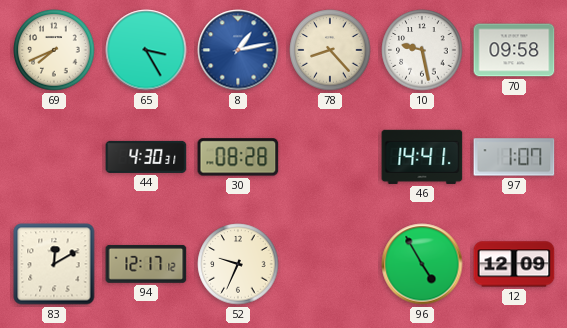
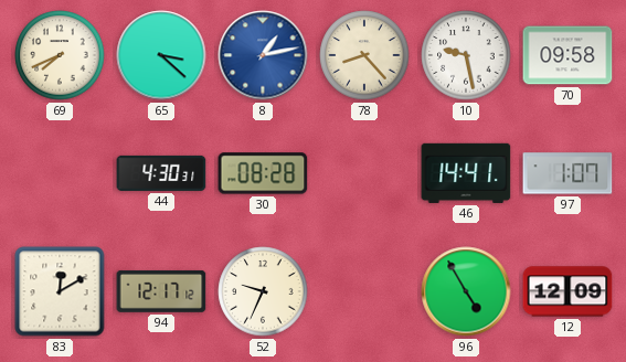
65: 3:25 -> 3:22 (161, 55)
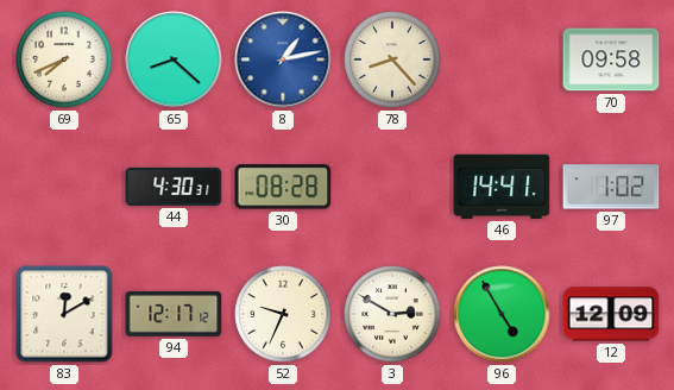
65: 3:22 -> 8:22 (174, 59)
10: 9:28 -> none (466, 55)
97: 1:07 -> 1:02 (611, 187)
3: none -> 2:50 (392, 314)
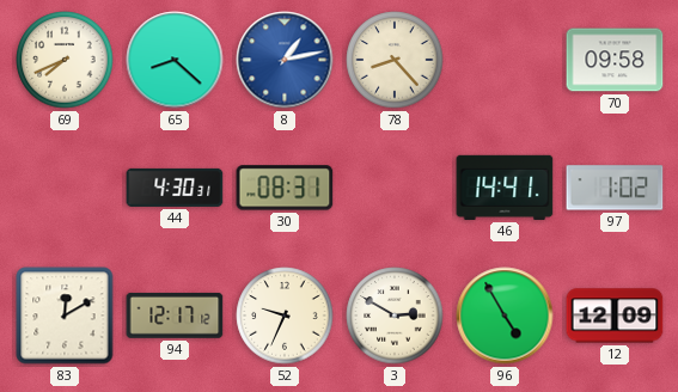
30: 08:28 -> 08:31 (285, 188)
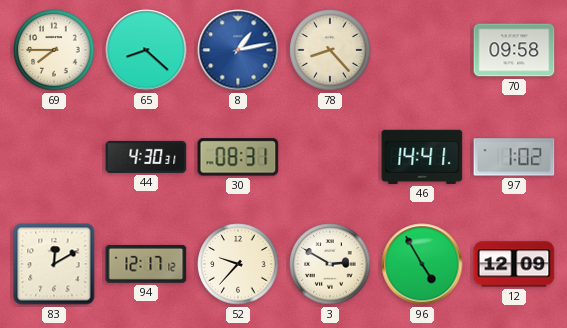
69: 7:41 -> 7:45 (54, 50)
52: 9:34 -> 9:37 (238, 264)
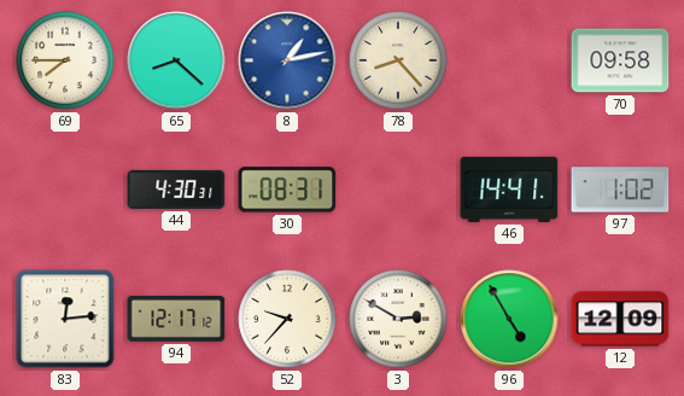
83: 12:10 -> 12:14 (65, 319)
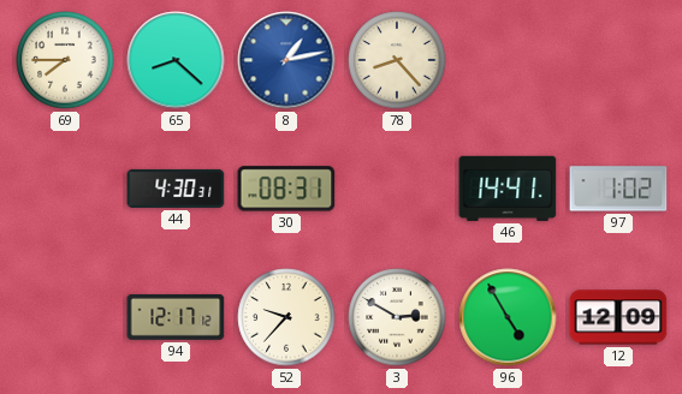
70: 09:58 -> none (620, 60)
83: 12:14 -> none (65, 319)
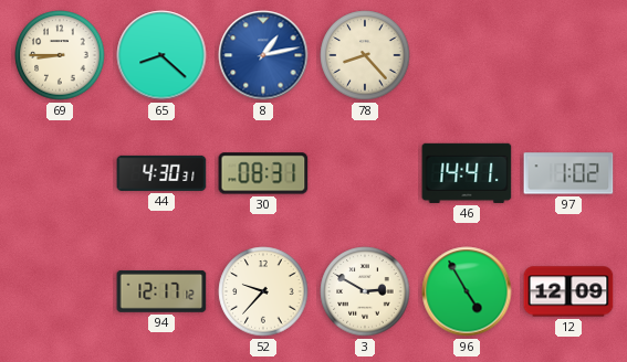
69: 7:45 -> 8:45 (60, 55)
